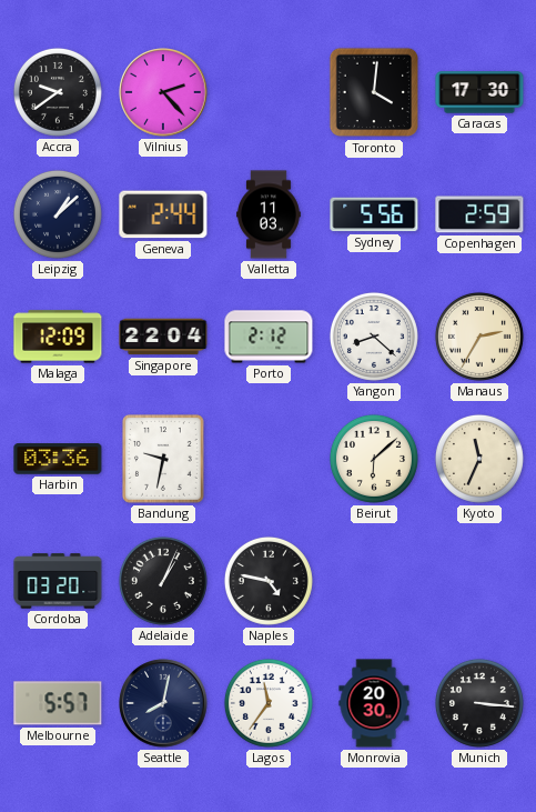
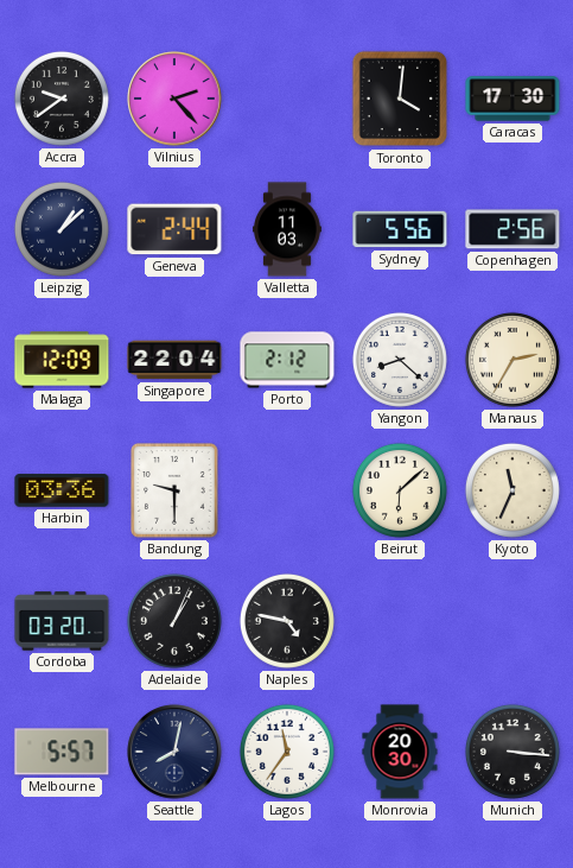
Copenhagen: 2:59 -> 2:56 (512, 229)
Bandung: 9:32 -> 9:30 (176, 492)
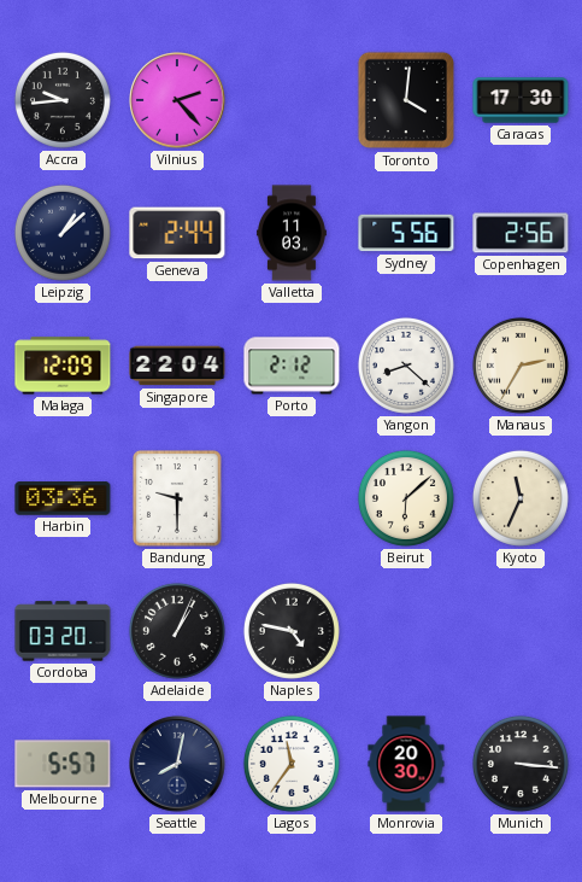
Accra: 9:39 -> 9:44 (63, 100)
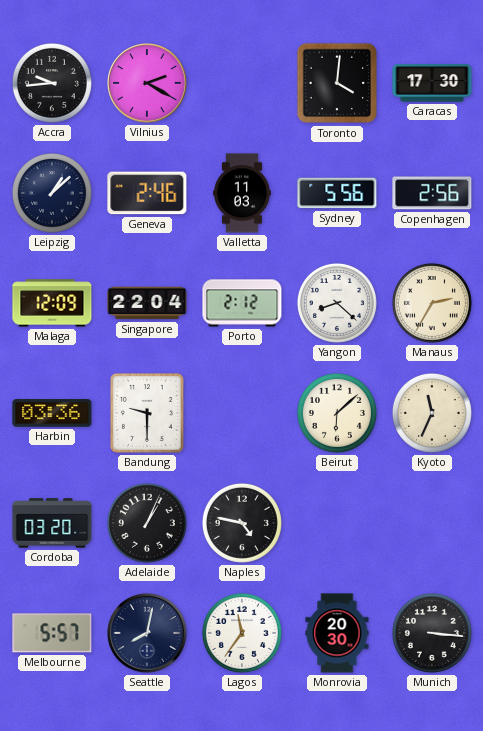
Vilnius: 2:23 -> 2:20 (147, 83)
Geneva: 2:44 -> 2:46 (147, 193)
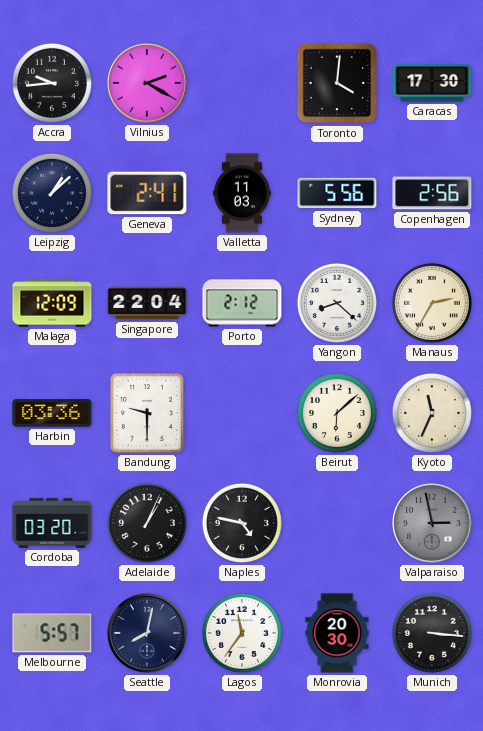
Geneva: 2:46 -> 2:41 (147, 193)
Valparaiso: none -> 2:58 (432, 523)
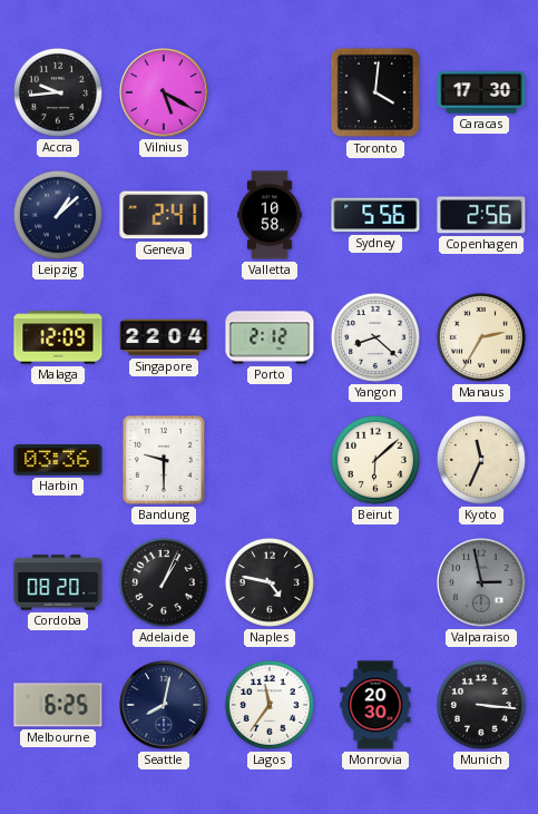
Vilnius: 2:20 -> 5:20 (164, 92)
Valletta: 11:03 -> 10:58 (271, 215)
Cordoba: 03:20 -> 08:20 (58, 582)
Melbourne: 5:57 -> 6:25 (58, 705)
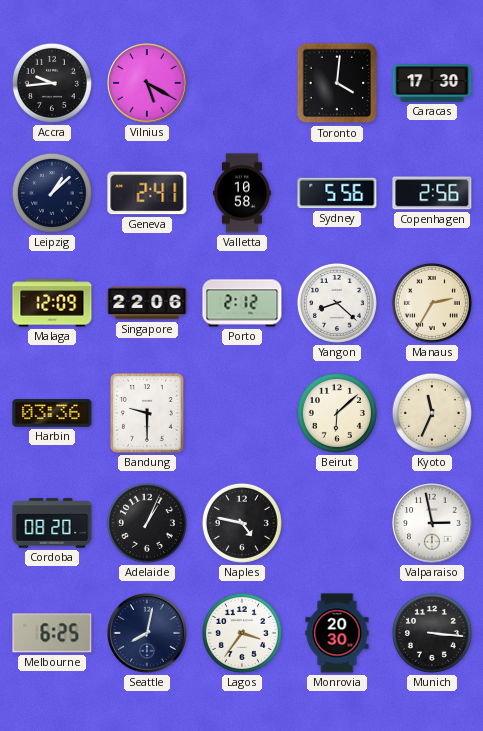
Singapore: 22:04 -> 22:06 (147, 303)
Valparaiso dial: grey -> white (432, 523)
Lagos: 11:36 -> 3:36 (242, 633)
